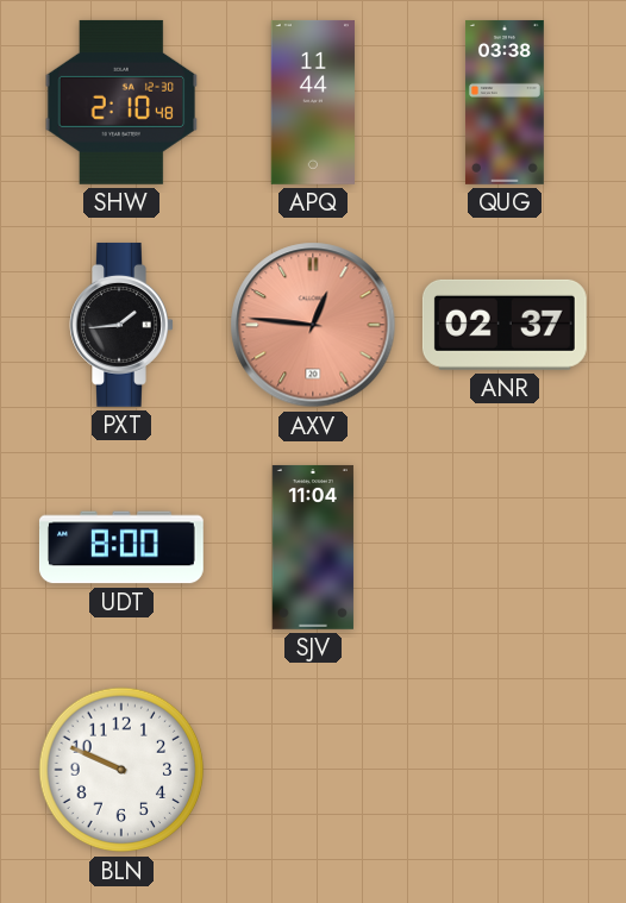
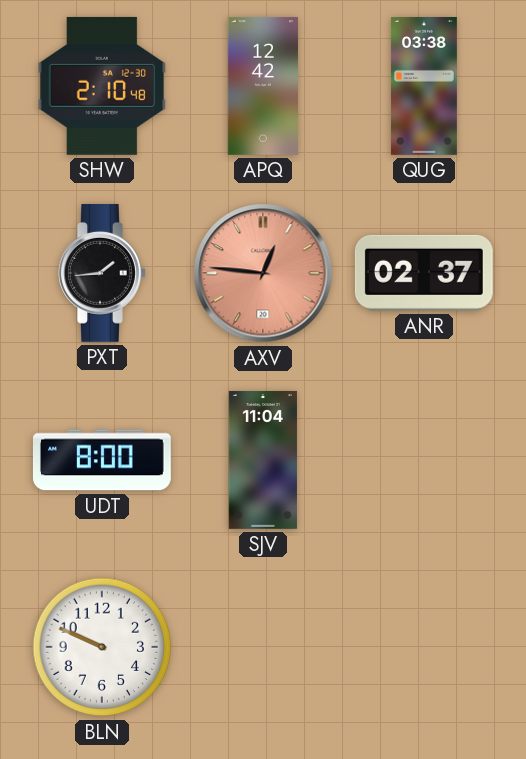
APQ: 11:44 -> 12:42 (263, 86)
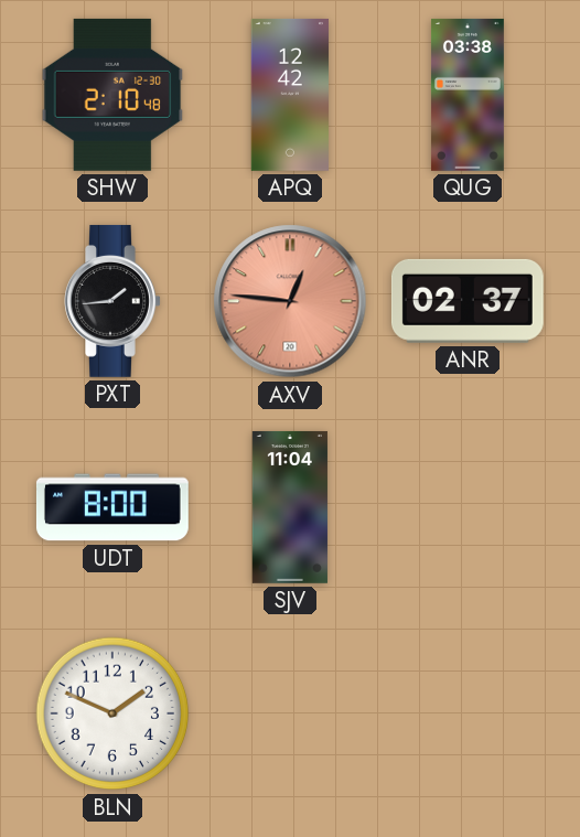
BLN: 9:49 -> 1:49 (112, 713)
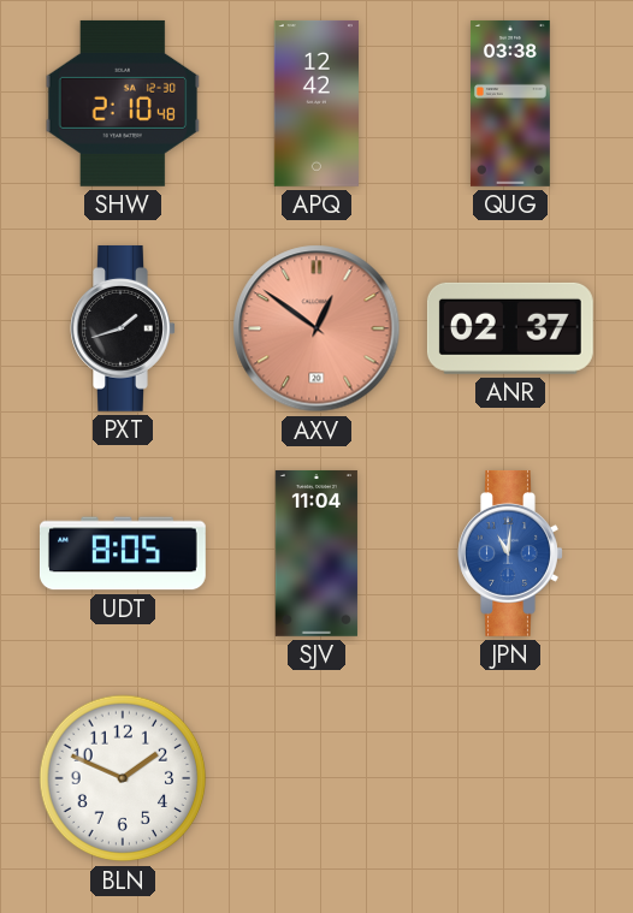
PXT: 1:44 -> 1:42 (123, 328)
AXV: 12:46 -> 12:51 (316, 328)
UDT: 8:00 -> 8:05 (123, 553)
JPN: none -> 11:01 (510, 553)
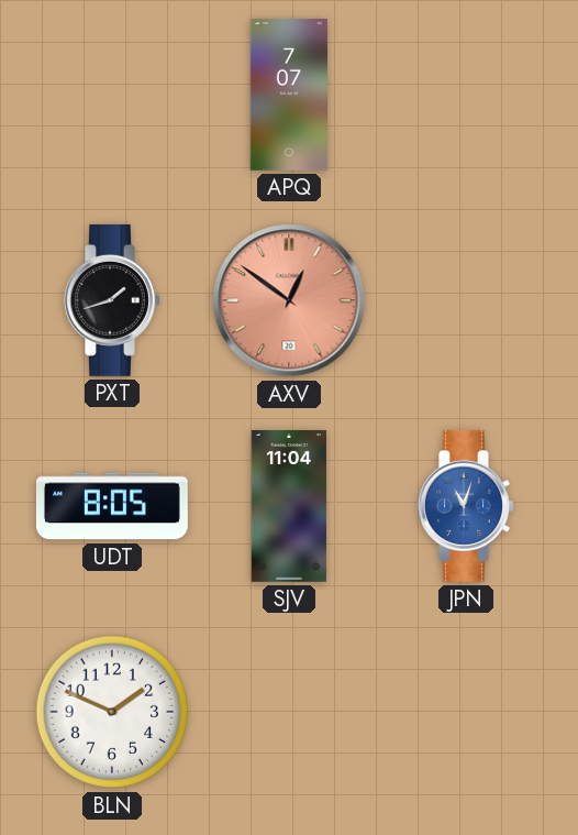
SHW: 2:10 -> none (123, 103)
APQ: 12:42 -> 7:07 (289, 95)
QUG: 03:38 -> none (510, 103)
ANR: 02:37 -> none (510, 328)
JPN: 11:01 -> 11:03 (466, 506)
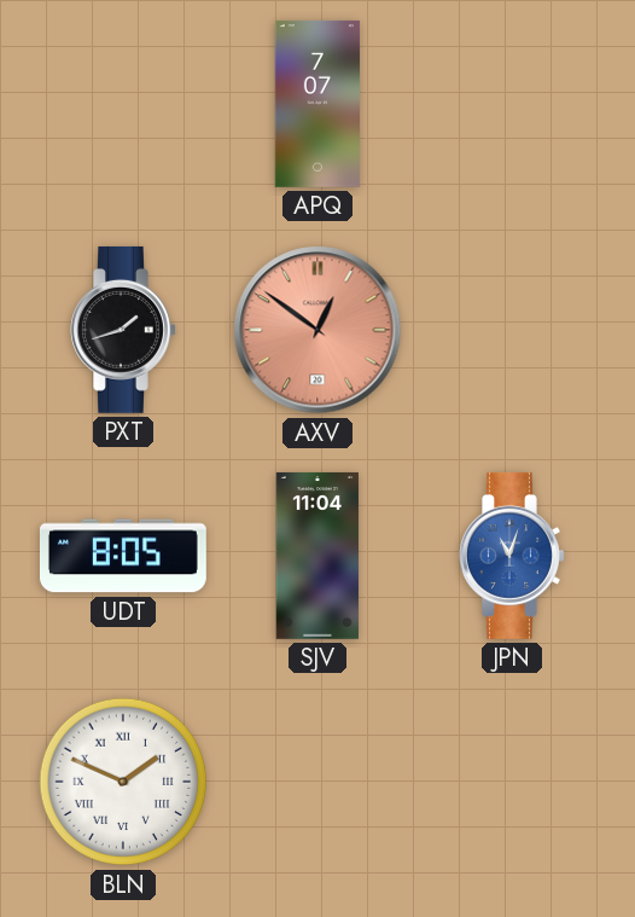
BLN numerals: Arabic -> Roman (123, 782)
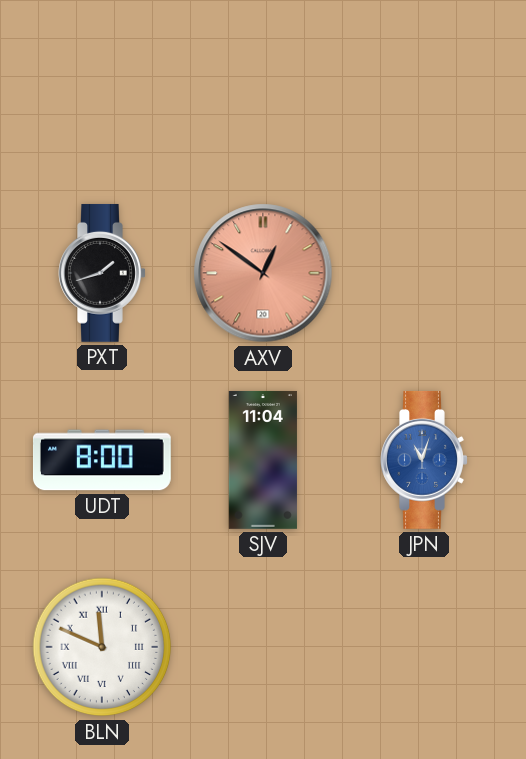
APQ: 7:07 -> none (317, 104)
UDT: 8:05 -> 8:00 (102, 460)
BLN: 1:49 -> 11:49 (102, 647)
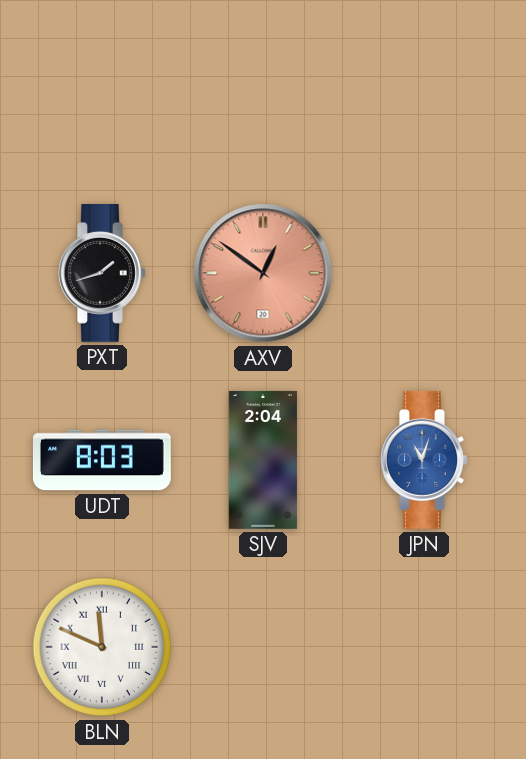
UDT: 8:00 -> 8:03 (102, 460)
SJV: 11:04 -> 2:04 (263, 460)
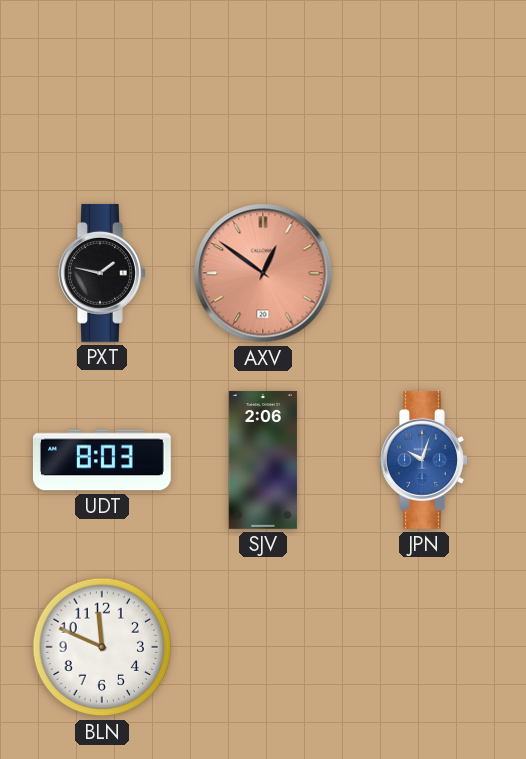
PXT: 1:42 -> 1:47 (102, 273)
SJV: 2:04 -> 2:06 (263, 460)
JPN: 11:03 -> 10:03 (424, 460)
BLN numerals: Roman -> Arabic (102, 647)
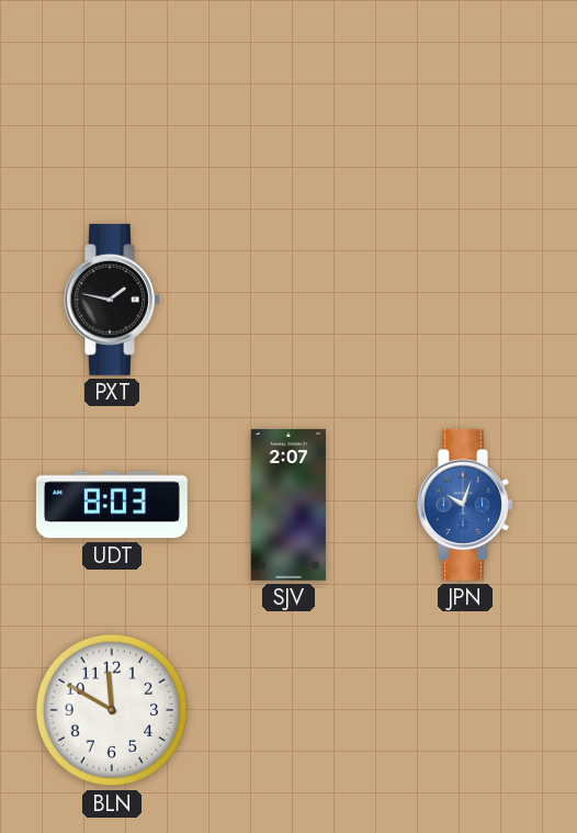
AXV: 12:51 -> none (263, 273)
SJV: 2:06 -> 2:07 (288, 505)
BLN: 11:49 -> 11:50 (112, 710)
